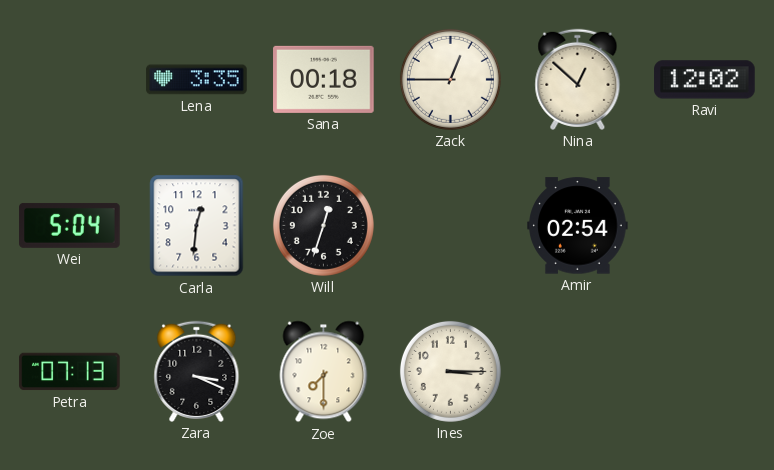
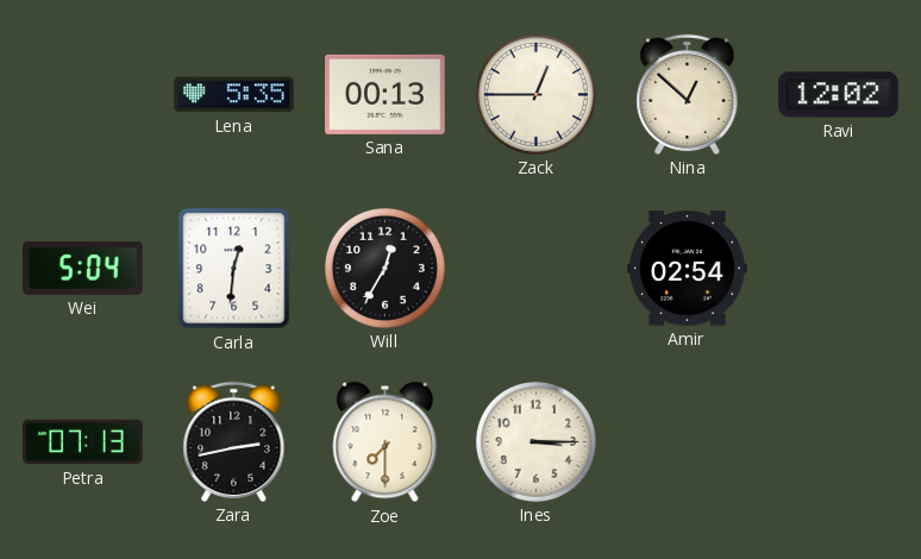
Lena: 3:35 -> 5:35 (234, 95)
Sana: 00:18 -> 00:13 (386, 94)
Will: 12:33 -> 12:35 (384, 268)
Zara: 3:19 -> 2:43 (234, 441)
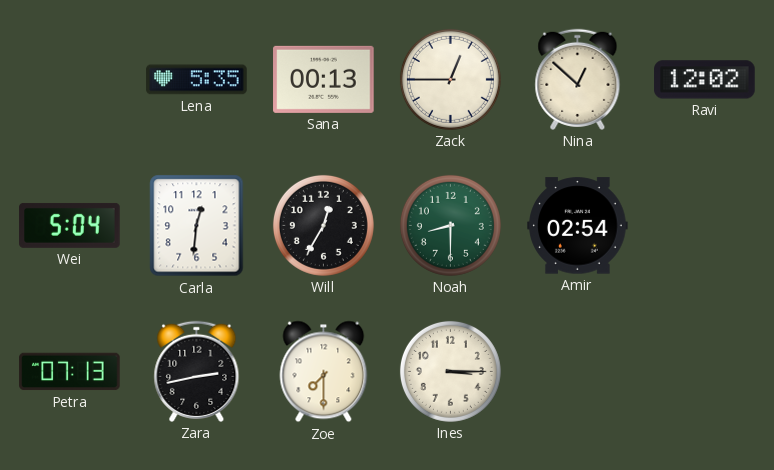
Noah: none -> 8:30 (450, 225)
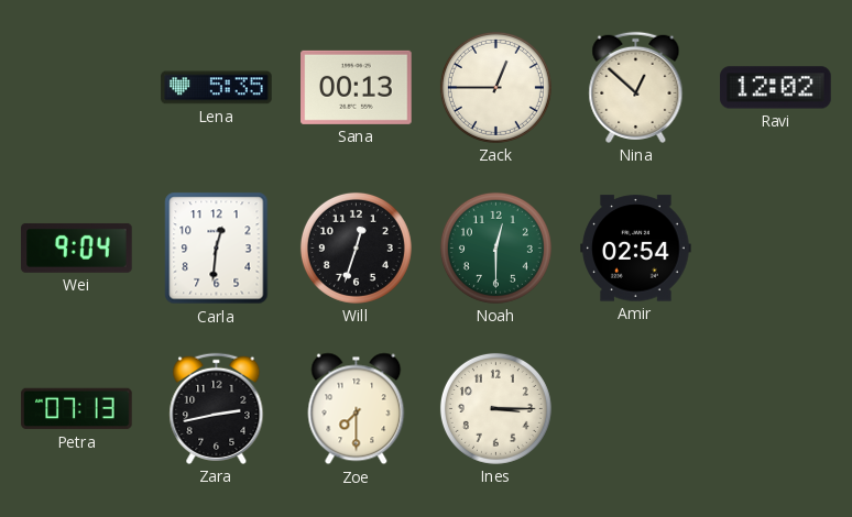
Wei: 5:04 -> 9:04 (77, 248)
Will: 12:35 -> 12:33 (356, 248)
Noah: 8:30 -> 12:30 (495, 248)
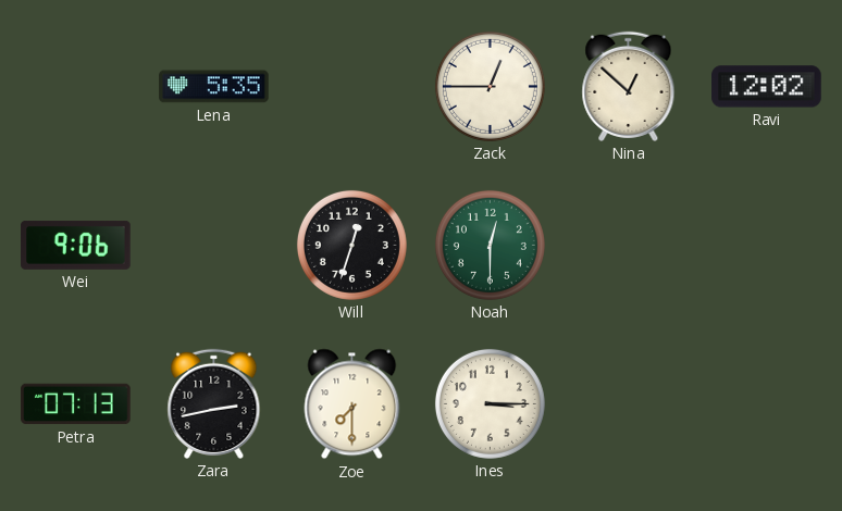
Sana: 00:13 -> none (357, 87)
Wei: 9:04 -> 9:06 (76, 245)
Carla: 12:31 -> none (217, 249)
Amir: 02:54 -> none (636, 249)
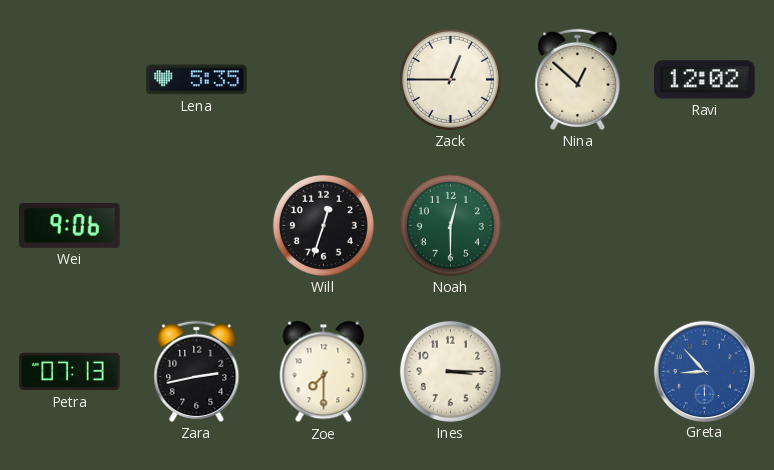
Greta: none -> 8:53 (704, 371)
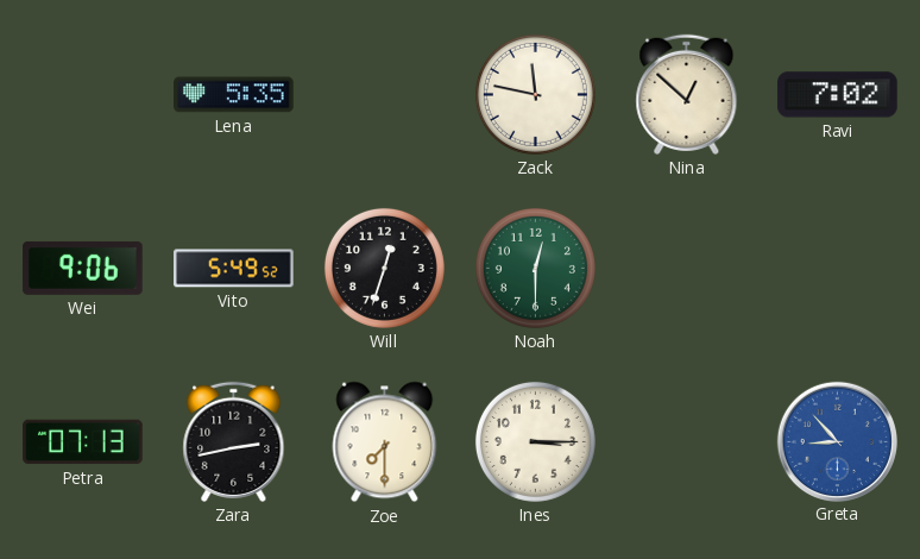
Zack: 12:45 -> 11:47 (535, 94)
Ravi: 12:02 -> 7:02 (838, 95)
Vito: none -> 5:49 (234, 269)
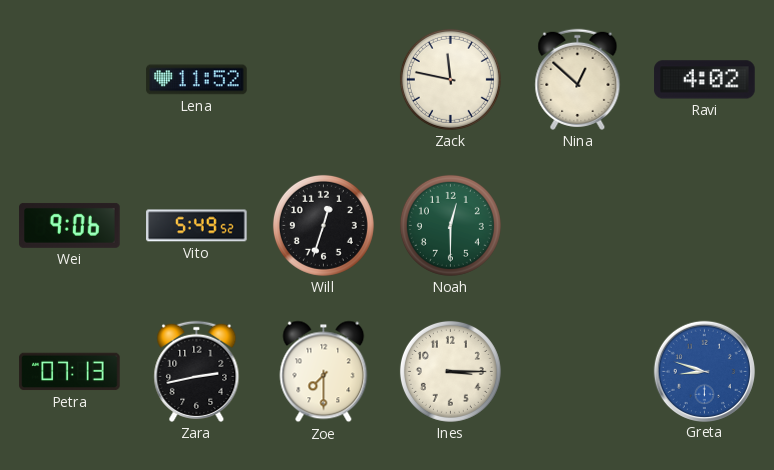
Lena: 5:35 -> 11:52 (197, 80)
Ravi: 7:02 -> 4:02 (705, 80)
Greta: 8:53 -> 8:48 (704, 371)
